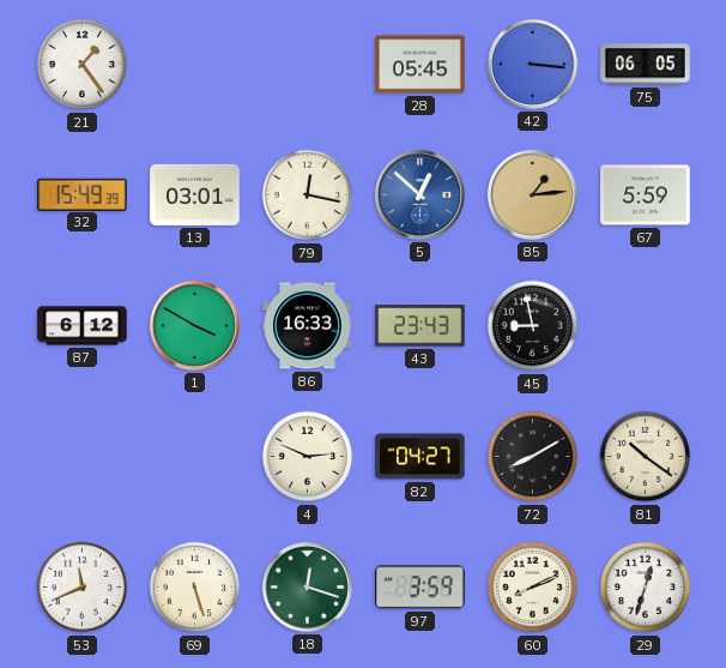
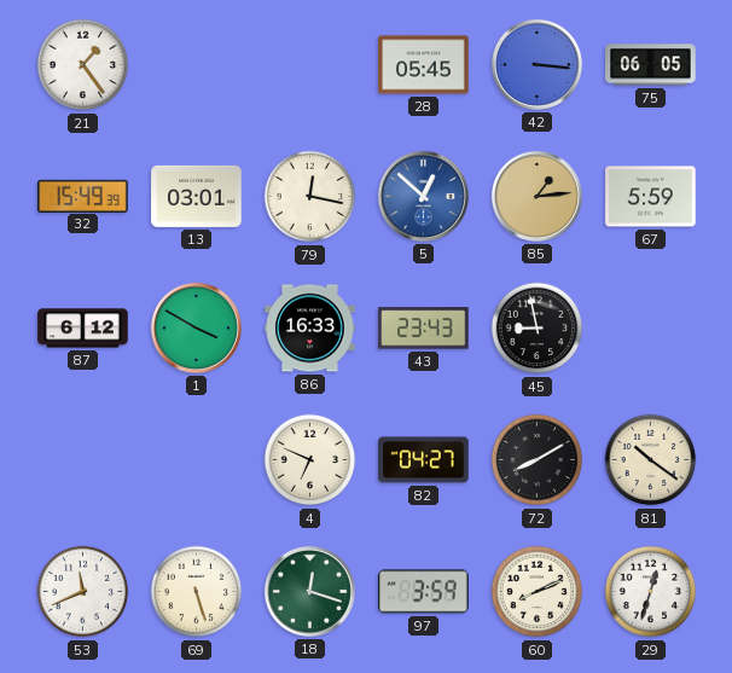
4: 2:49 -> 6:49 (310, 460)
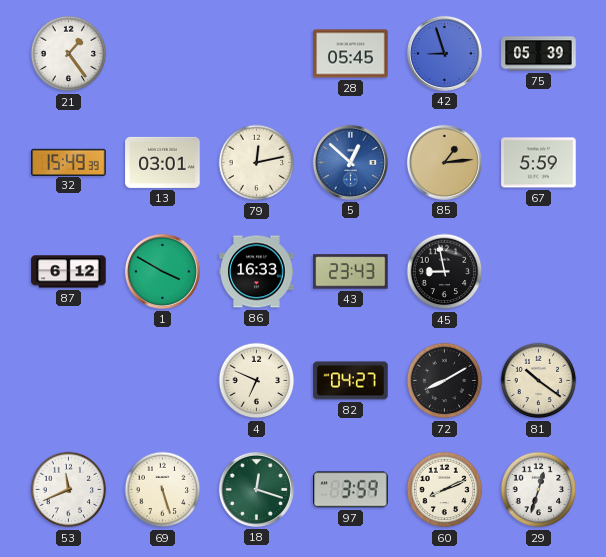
42: 3:16 -> 8:57 (444, 53)
75: 06:05 -> 05:39 (539, 54)
79: 12:17 -> 12:13 (257, 163)
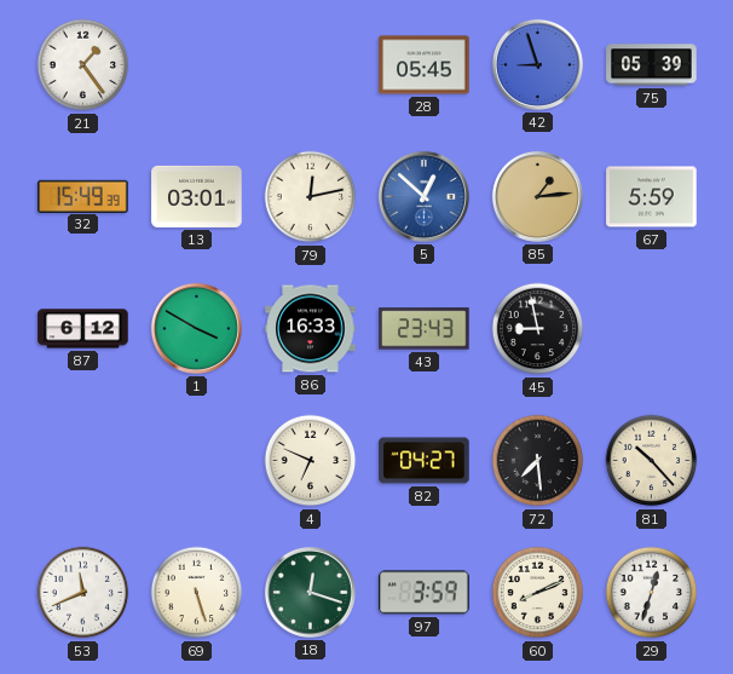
72: 8:10 -> 7:29 (538, 461)
81: 10:21 -> 10:23 (652, 461)
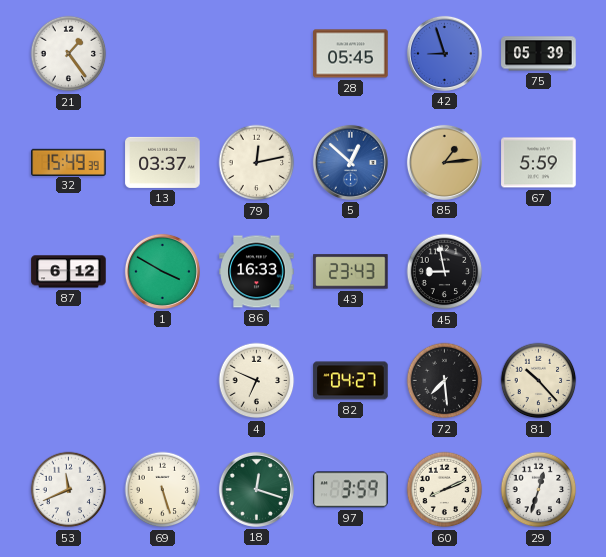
13: 03:01 -> 03:37 (163, 162)
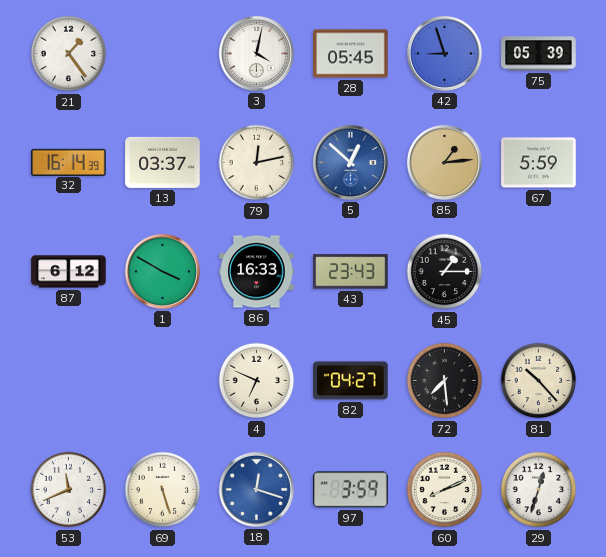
3: none -> 4:02 (256, 53)
32: 15:49 -> 16:14 (69, 162)
45: 8:58 -> 1:15 (445, 272)
18 dial: green -> blue (256, 489)
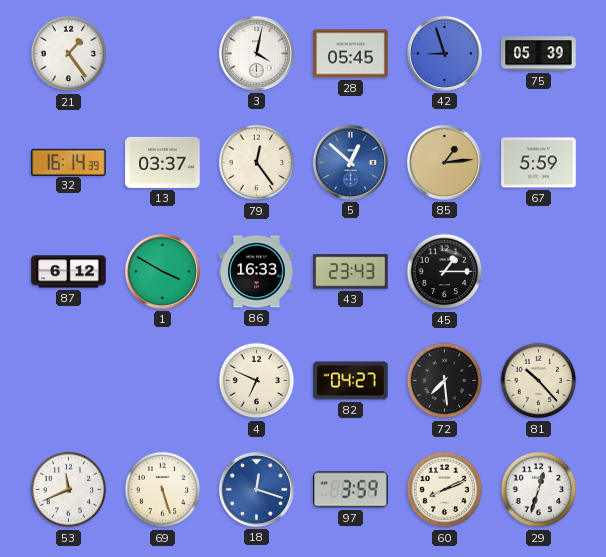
79: 12:13 -> 12:24 (257, 163)
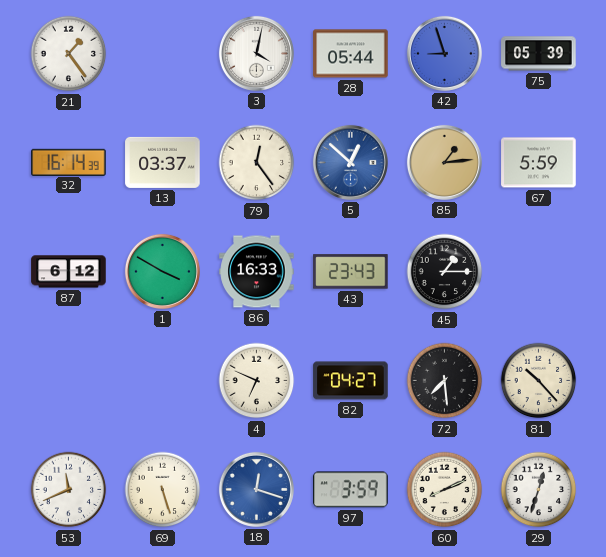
28: 05:45 -> 05:44 (351, 54)
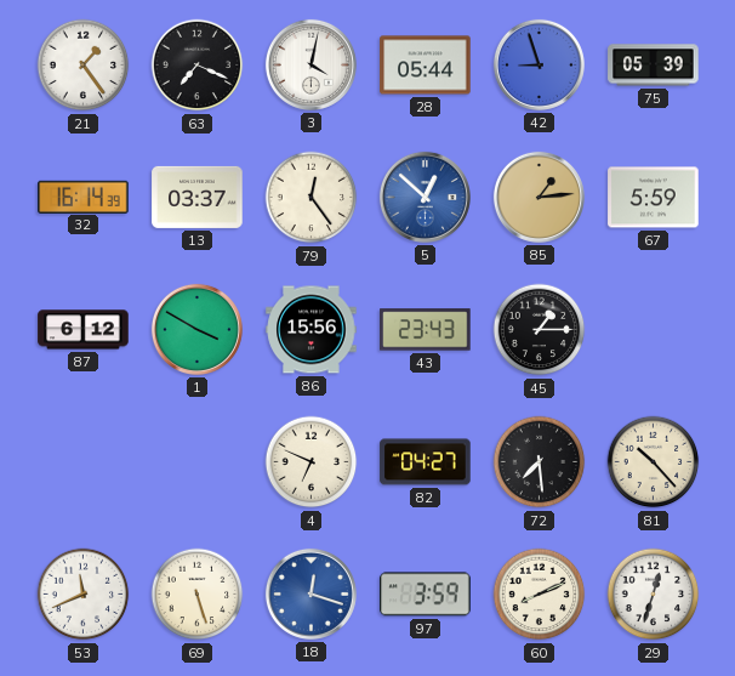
63: none -> 7:19 (198, 66)
86: 16:33 -> 15:56 (312, 330)
